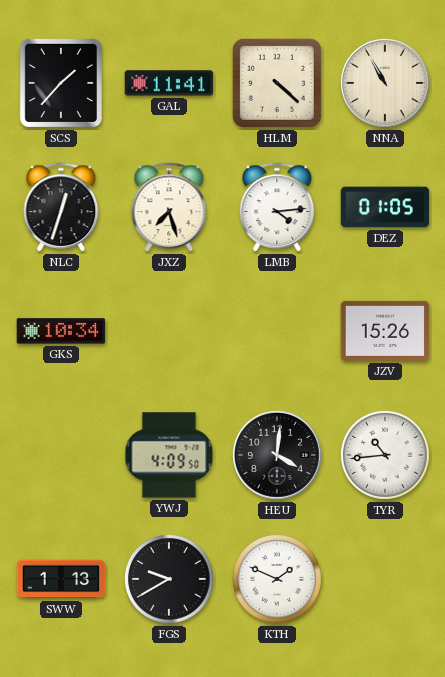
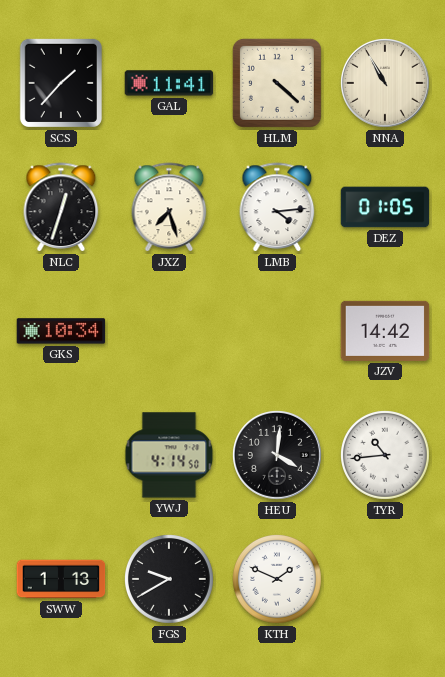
JZV: 15:26 -> 14:42 (385, 331)
YWJ: 4:09 -> 4:14 (169, 455)
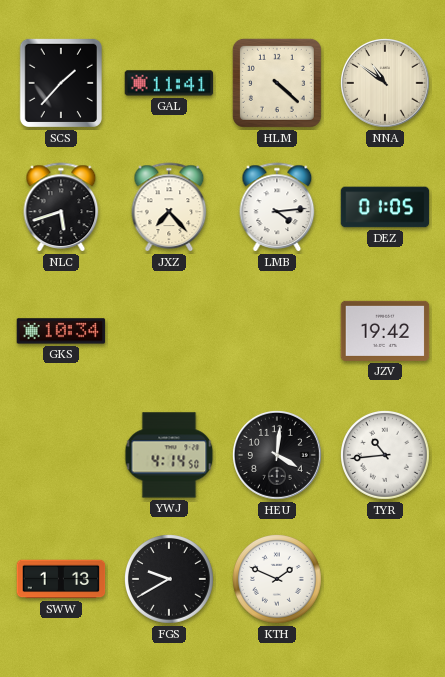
NNA: 10:55 -> 10:51 (386, 84)
NLC: 12:33 -> 5:42 (61, 207)
JXZ: 7:27 -> 7:23 (169, 207)
JZV: 14:42 -> 19:42 (385, 331)
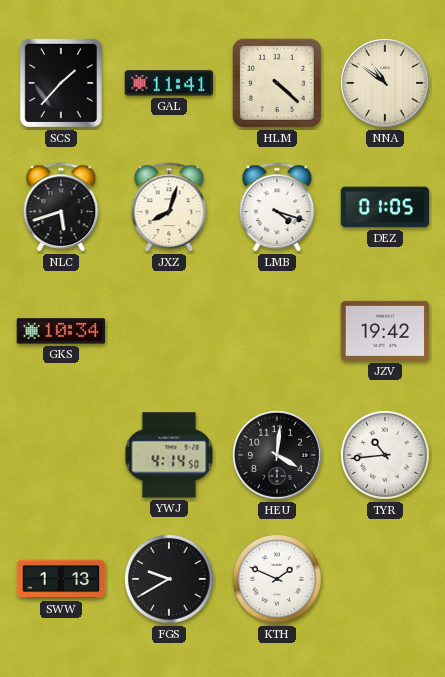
JXZ: 7:23 -> 8:03 (169, 207)
LMB: 4:14 -> 4:18 (277, 207)
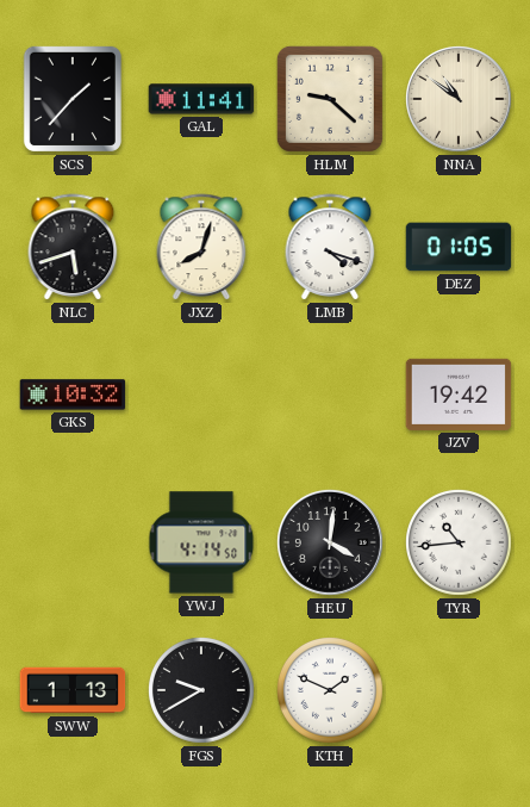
HLM: 4:22 -> 9:22 (330, 99)
GKS: 10:34 -> 10:32 (73, 395)
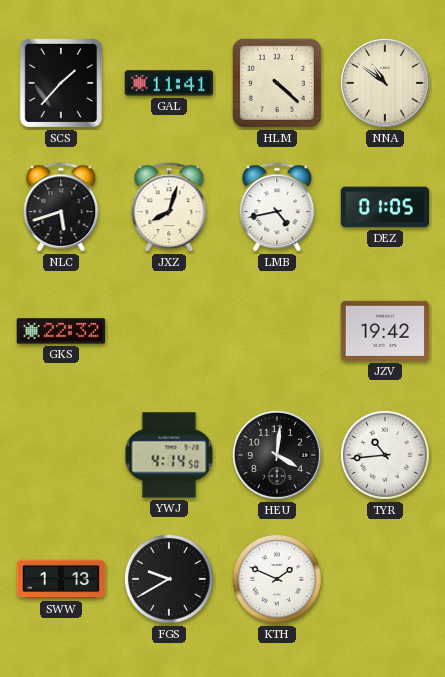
HLM: 9:22 -> 4:22 (277, 83)
LMB: 4:18 -> 4:43 (277, 207)
GKS: 10:32 -> 22:32 (61, 331)
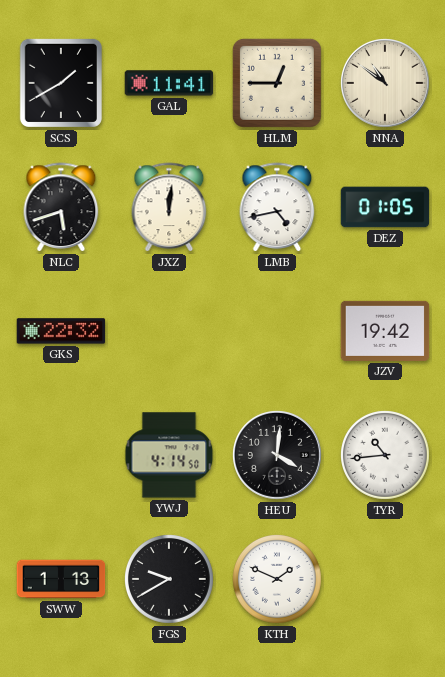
SCS: 1:37 -> 1:40 (61, 83)
HLM: 4:22 -> 12:45 (277, 83)
JXZ: 8:03 -> 12:01 (169, 207)
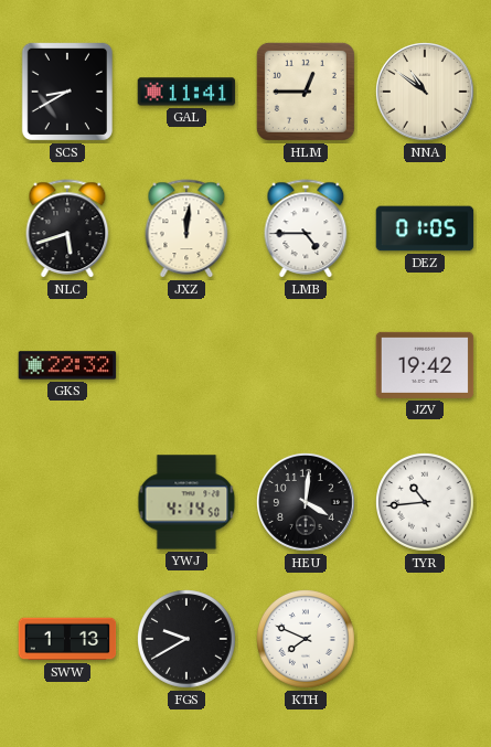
SCS: 1:40 -> 8:40 (67, 92)
LMB: 4:43 -> 4:45 (306, 228)
KTH: 1:49 -> 7:49 (307, 640)
